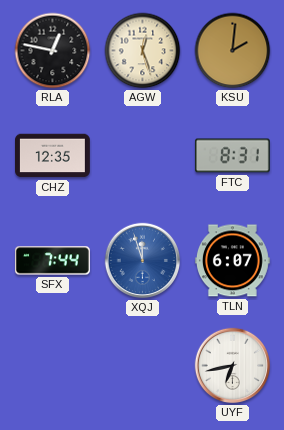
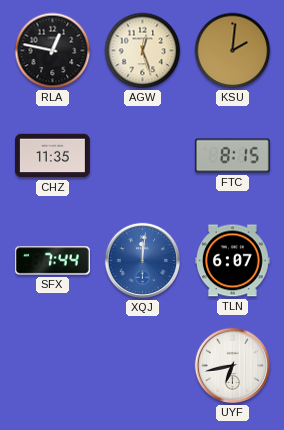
CHZ: 12:35 -> 11:35 (53, 156)
FTC: 8:31 -> 8:15 (232, 156)
XQJ: 11:57 -> 12:01 (143, 261)
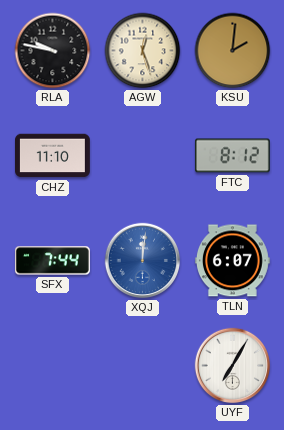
RLA: 12:47 -> 9:47 (53, 51)
CHZ: 11:35 -> 11:10 (53, 156)
FTC: 8:15 -> 8:12 (232, 156)
UYF: 6:43 -> 7:05 (233, 366)
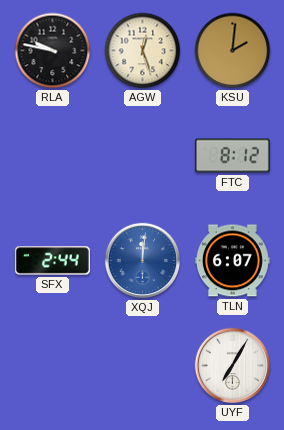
CHZ: 11:10 -> none (53, 156)
SFX: 7:44 -> 2:44 (52, 261)
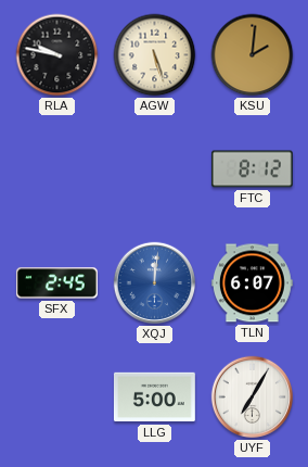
AGW: 12:27 -> 5:27 (155, 55)
SFX: 2:44 -> 2:45 (56, 283)
LLG: none -> 5:00 (155, 397)
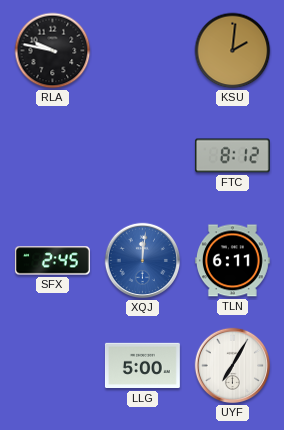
AGW: 5:27 -> none (155, 55)
TLN: 6:07 -> 6:11 (232, 261)
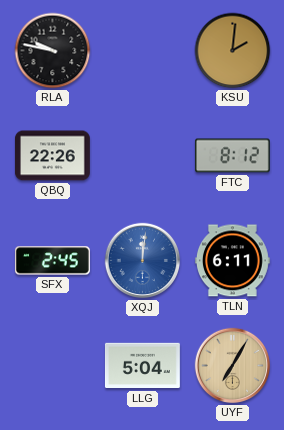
QBQ: none -> 22:26 (53, 156)
LLG: 5:00 -> 5:04 (143, 366)
UYF dial: white -> champagne (233, 366)
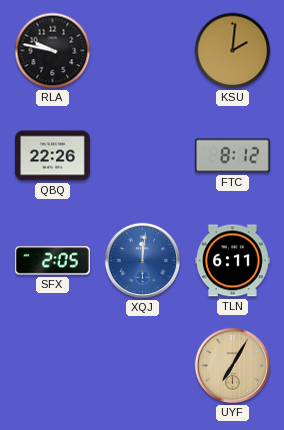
SFX: 2:45 -> 2:05 (52, 261)
LLG: 5:04 -> none (143, 366)
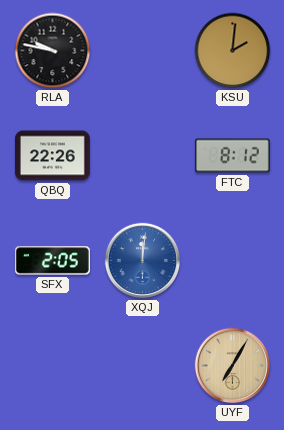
TLN: 6:11 -> none (232, 261)
